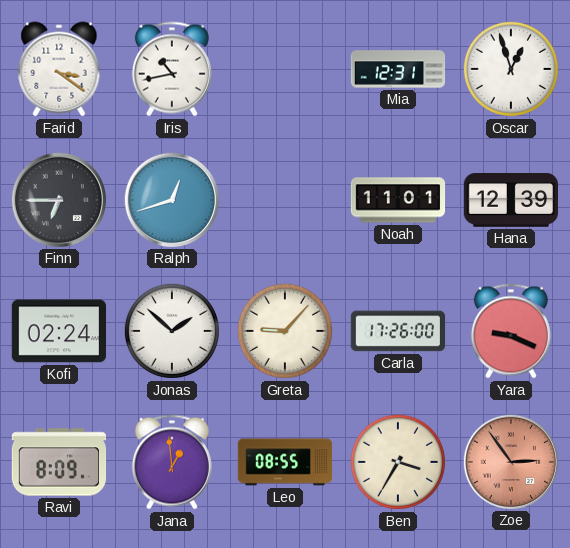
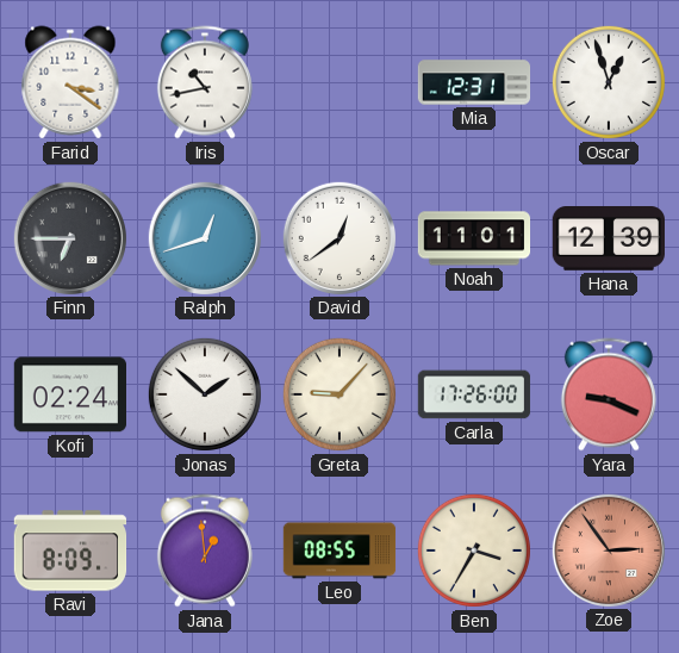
David: none -> 12:39 (338, 237)
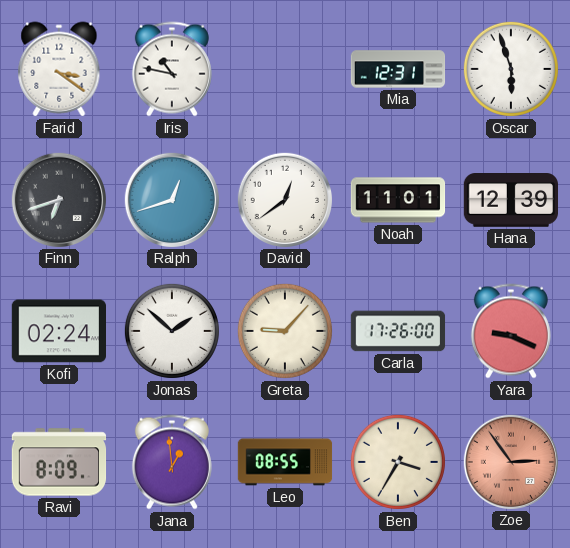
Iris: 10:43 -> 10:47 (172, 69)
Oscar: 12:57 -> 5:57 (511, 69)
Finn: 6:45 -> 6:42 (58, 199)
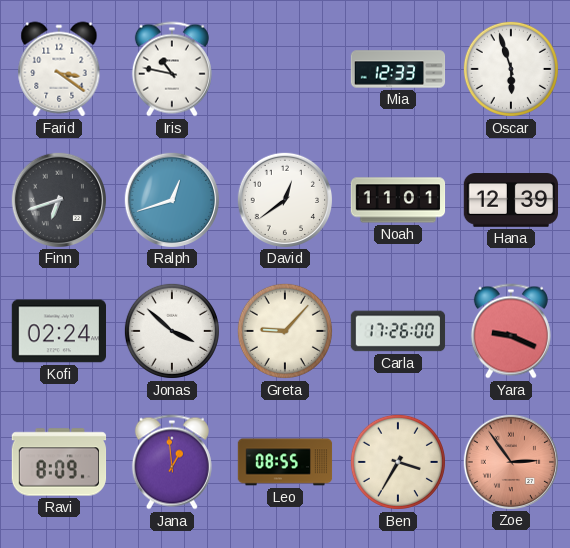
Mia: 12:31 -> 12:33 (398, 69)
Jonas: 1:52 -> 3:52 (172, 331)
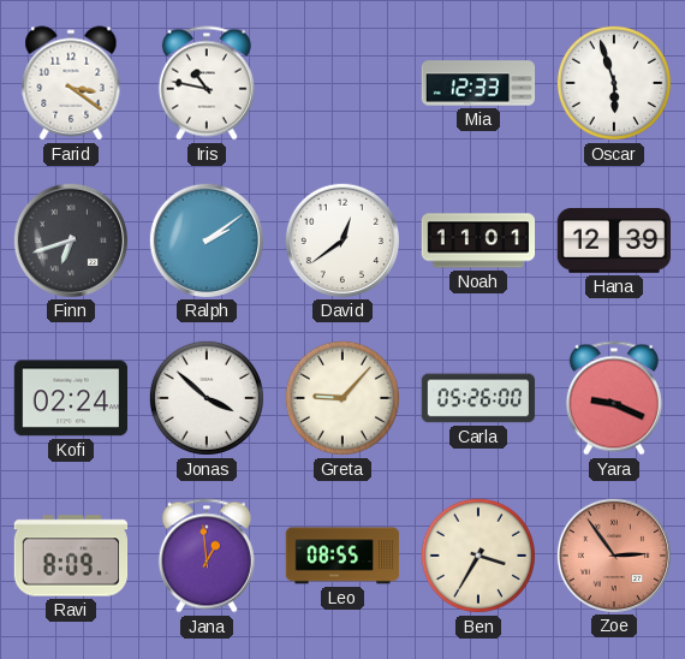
Ralph: 12:42 -> 2:09 (205, 239)
Carla: 17:26 -> 05:26 (478, 398)
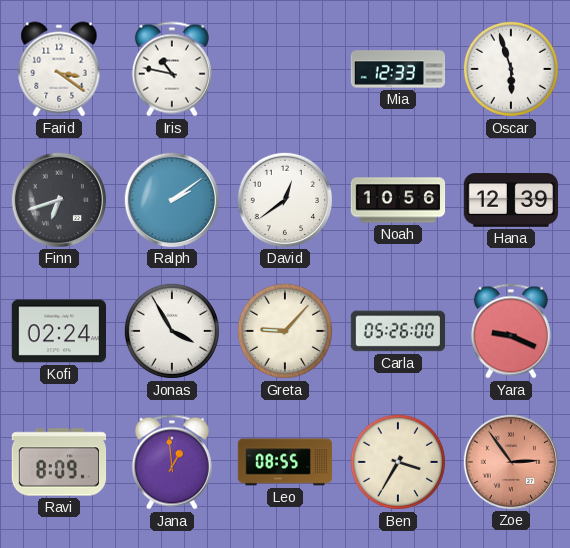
Noah: 11:01 -> 10:56 (398, 200)
Jonas: 3:52 -> 3:55 (172, 331)
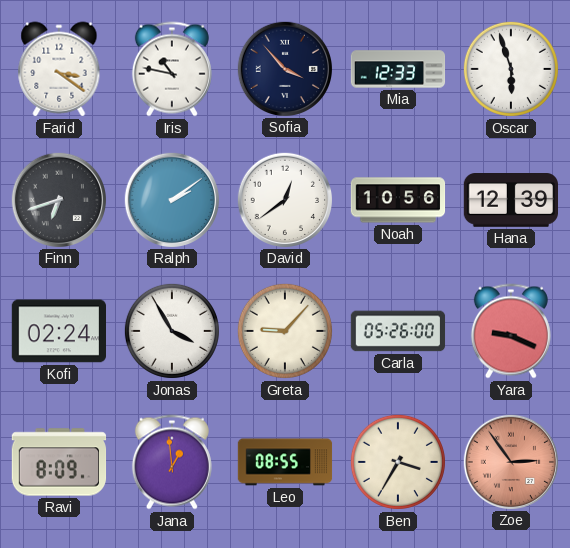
Sofia: none -> 3:53 (284, 68)
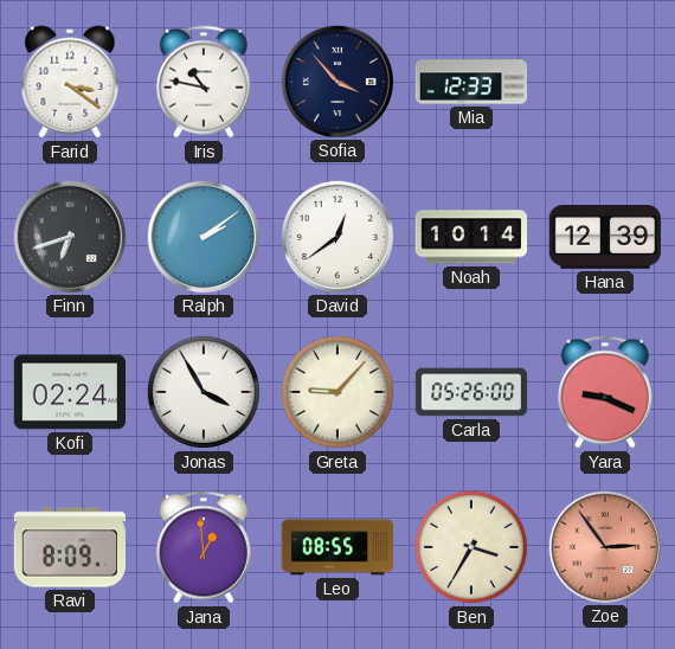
Oscar: 5:57 -> none (511, 69)
Noah: 10:56 -> 10:14 (471, 237)
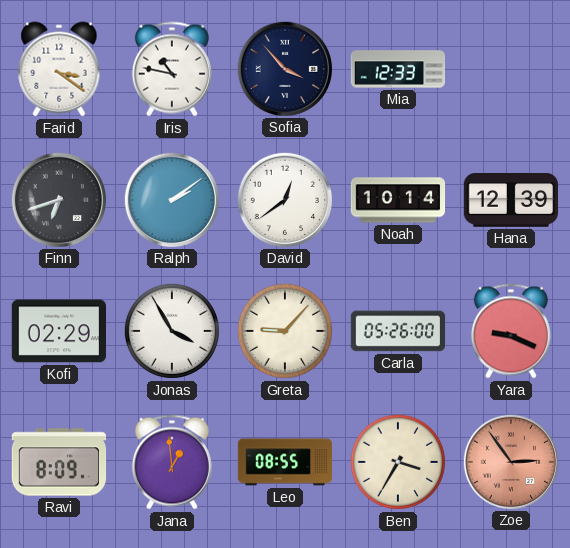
Kofi: 02:24 -> 02:29 (58, 331)
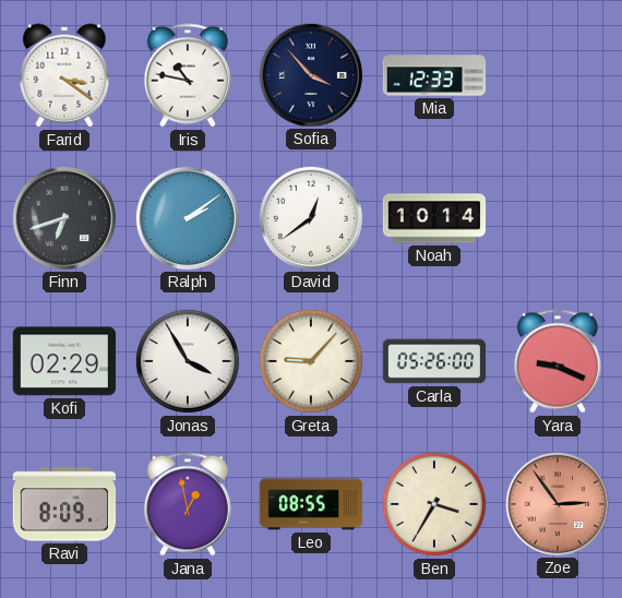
Hana: 12:39 -> none (510, 201)
Jana: 12:59 -> 12:58 (188, 504)
